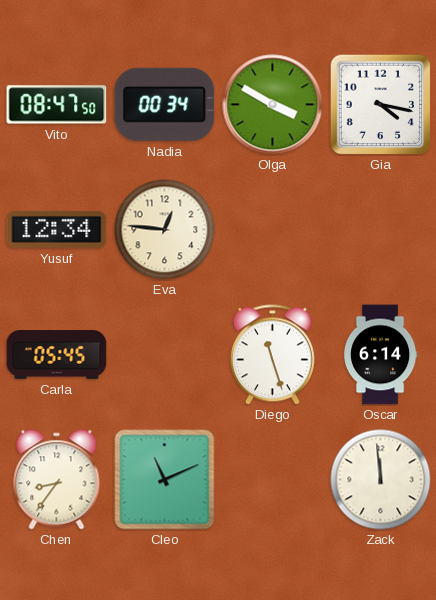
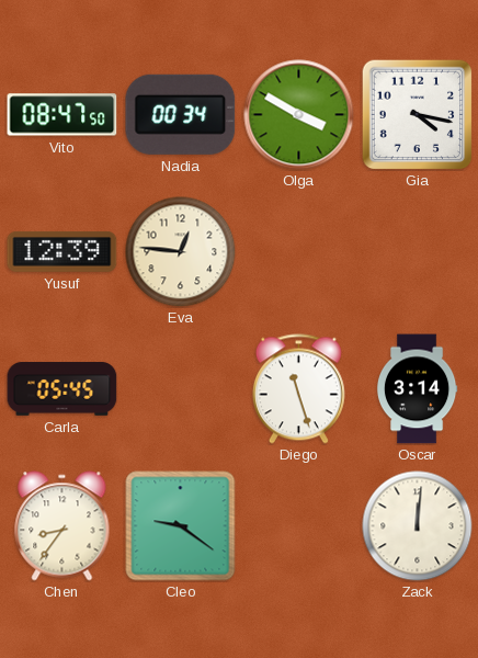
Yusuf: 12:34 -> 12:39 (62, 252)
Oscar: 6:14 -> 3:14 (417, 389)
Cleo: 11:11 -> 9:21 (181, 526)
Zack: 11:59 -> 12:01 (418, 526)
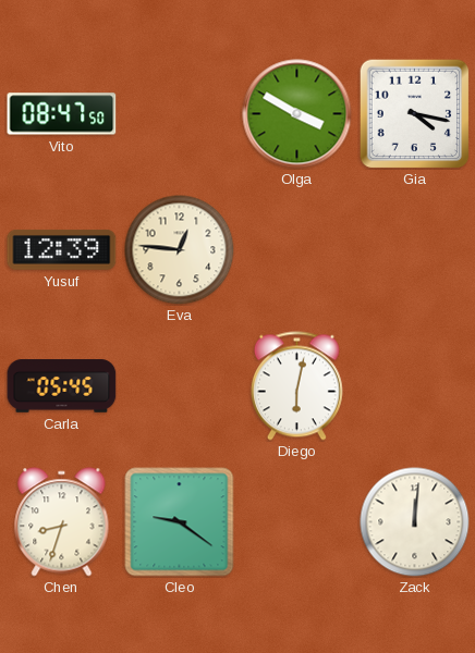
Nadia: 00:34 -> none (181, 114)
Diego: 11:27 -> 6:02 (296, 386)
Oscar: 3:14 -> none (417, 389)
Chen: 8:36 -> 8:33 (62, 522)
